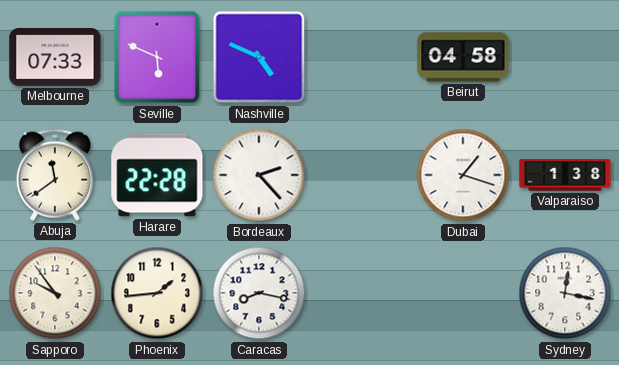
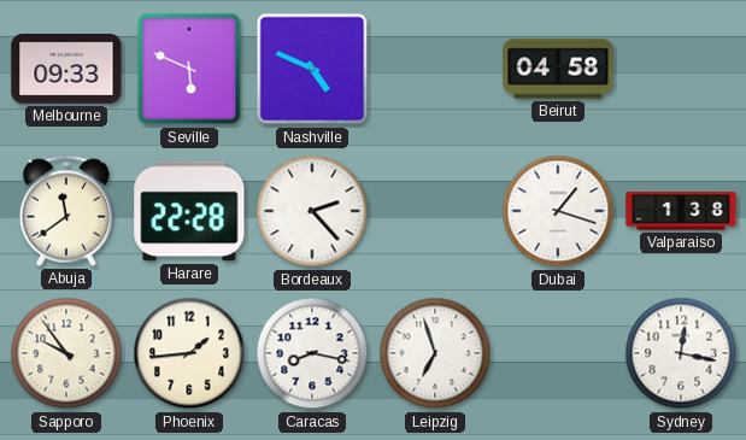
Melbourne: 07:33 -> 09:33 (66, 70)
Leipzig: none -> 6:57 (435, 353)
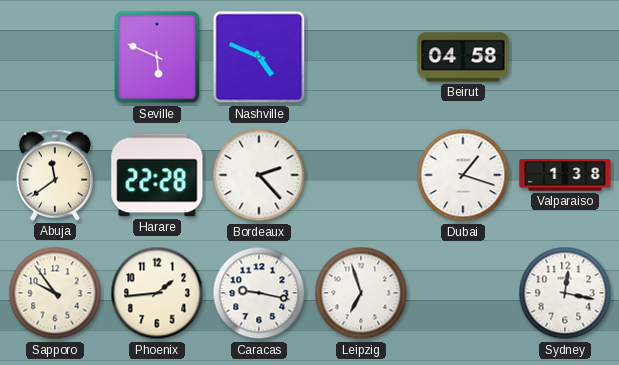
Melbourne: 09:33 -> none (66, 70)
Caracas: 8:17 -> 9:17 (259, 293)
